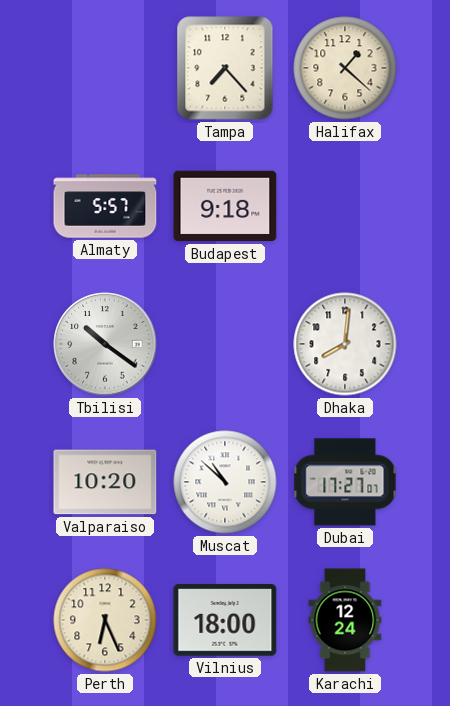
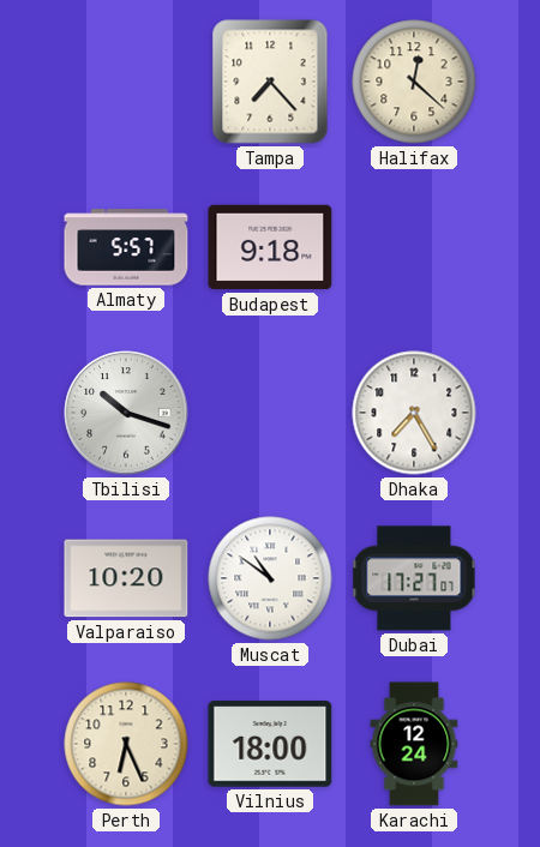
Halifax: 1:22 -> 12:22 (414, 82)
Tbilisi: 10:21 -> 10:18 (126, 413)
Dhaka: 8:01 -> 7:25 (414, 413)
Muscat: 10:52 -> 10:51 (270, 578)
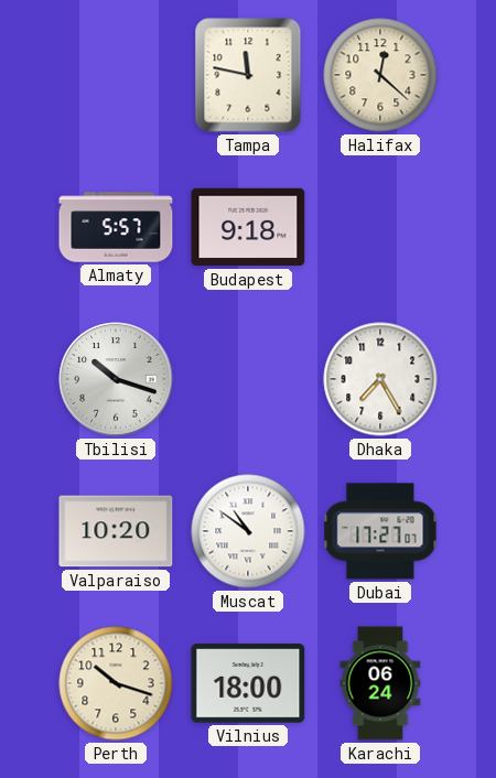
Tampa: 7:23 -> 11:47 (248, 75)
Perth: 6:26 -> 10:18 (116, 683)
Karachi: 12:24 -> 06:24 (380, 683)
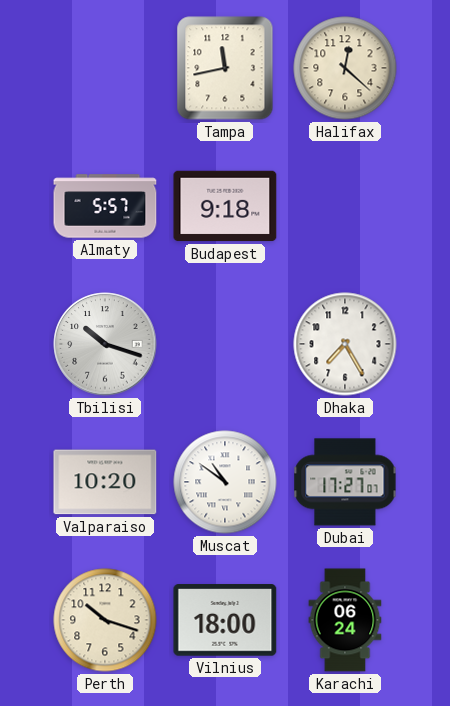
Tampa: 11:47 -> 11:43 (225, 68)
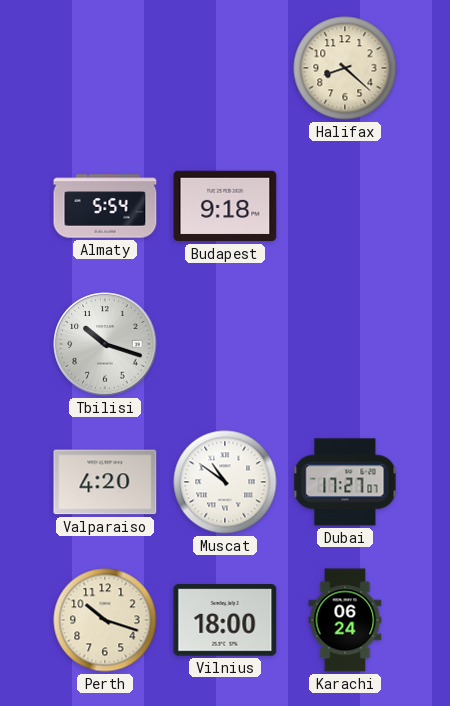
Tampa: 11:43 -> none (225, 68)
Halifax: 12:22 -> 8:22 (345, 68)
Almaty: 5:57 -> 5:54 (105, 206)
Dhaka: 7:25 -> none (345, 344)
Valparaiso: 10:20 -> 4:20 (105, 482)
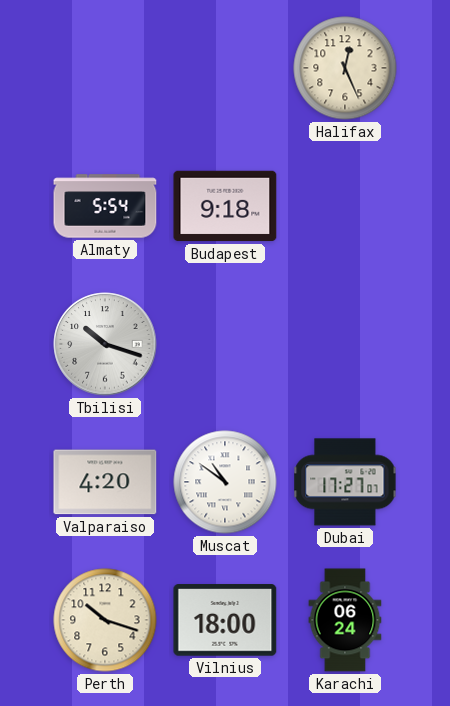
Halifax: 8:22 -> 12:26 (345, 68)
